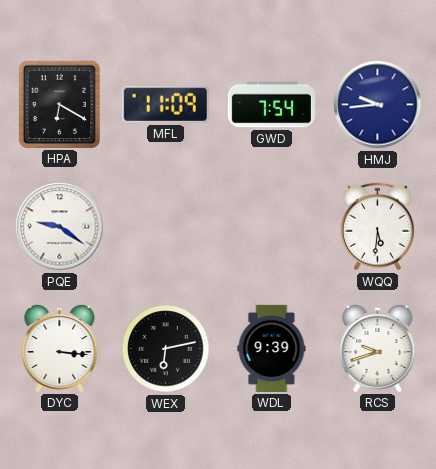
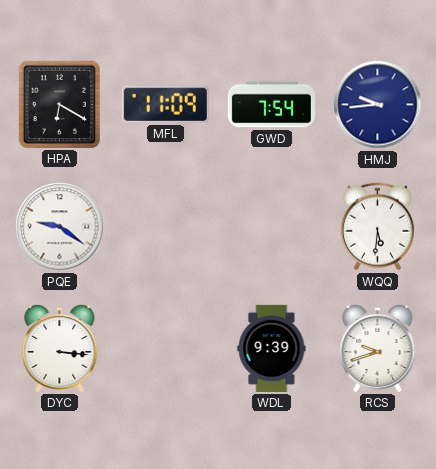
WEX: 6:13 -> none (166, 349)
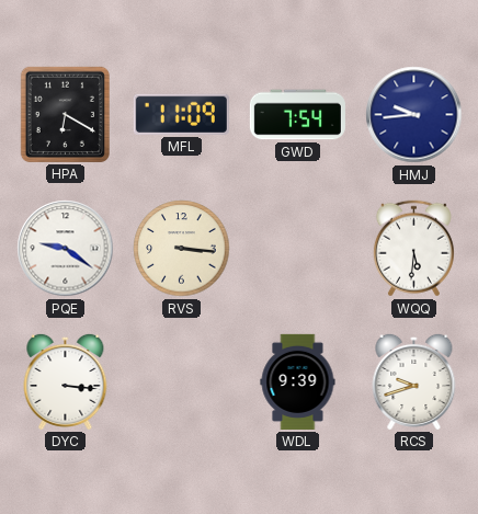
RVS: none -> 3:16 (182, 249)
